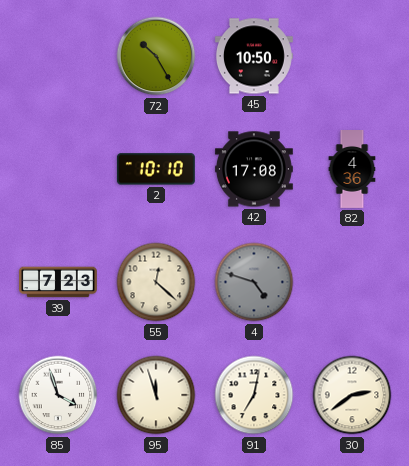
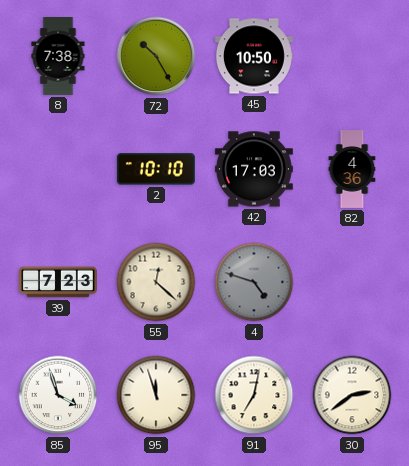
8: none -> 7:38 (58, 57)
42: 17:08 -> 17:03 (254, 169)
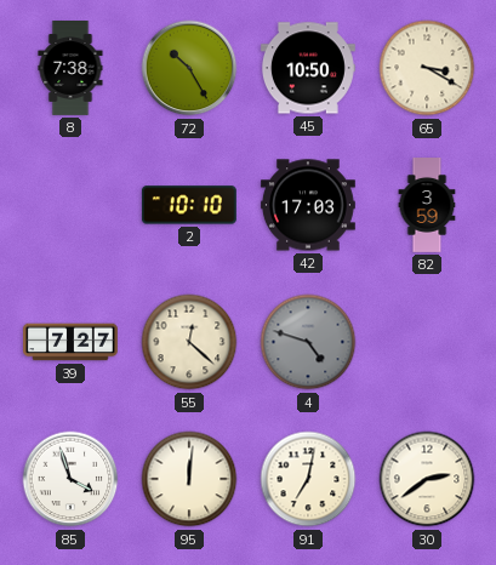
65: none -> 3:20 (427, 68)
82: 4:36 -> 3:59 (427, 206)
39: 7:23 -> 7:27 (72, 342)
95: 11:57 -> 12:01 (189, 479)
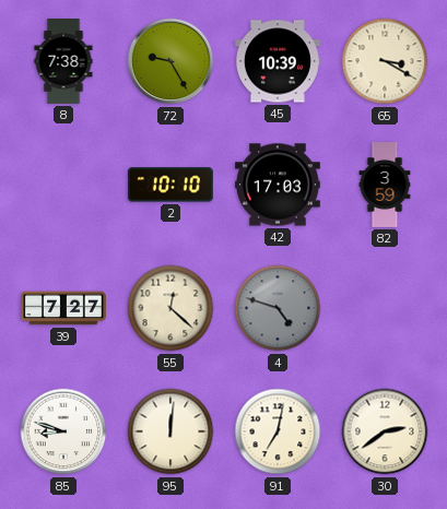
72: 10:25 -> 9:25 (170, 61)
45: 10:50 -> 10:39 (278, 61)
85: 3:57 -> 8:48 (63, 431)
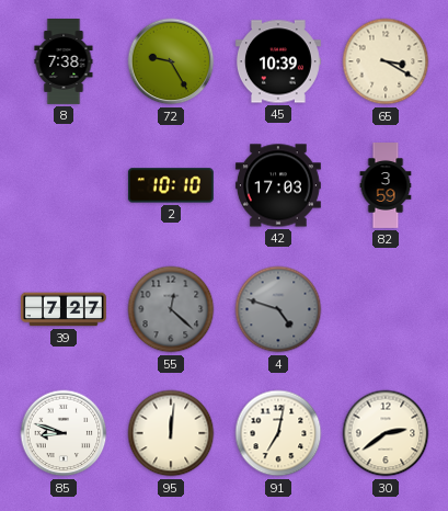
55 dial: cream -> grey (171, 309)
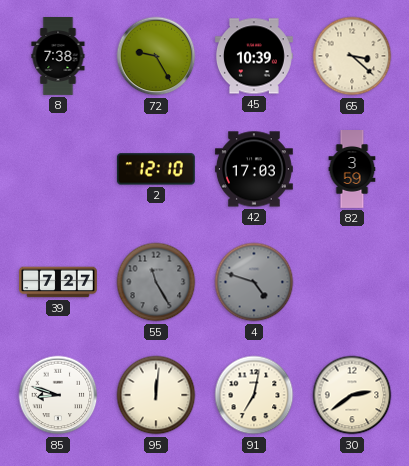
65: 3:20 -> 3:22 (352, 56)
2: 10:10 -> 12:10 (156, 169)
55: 12:22 -> 11:25 (156, 282)
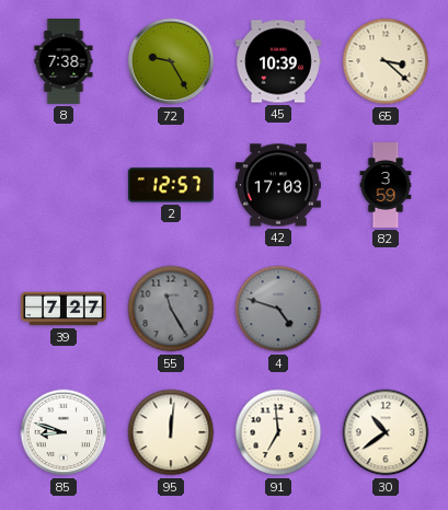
2: 12:10 -> 12:57 (171, 185)
91: 7:02 -> 6:59 (278, 432)
30: 2:39 -> 10:39 (386, 432)
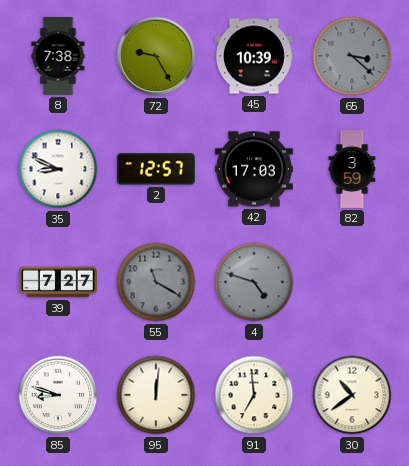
65 dial: cream -> grey (352, 56)
35: none -> 8:49 (58, 169)
55: 11:25 -> 11:20 (156, 282)
